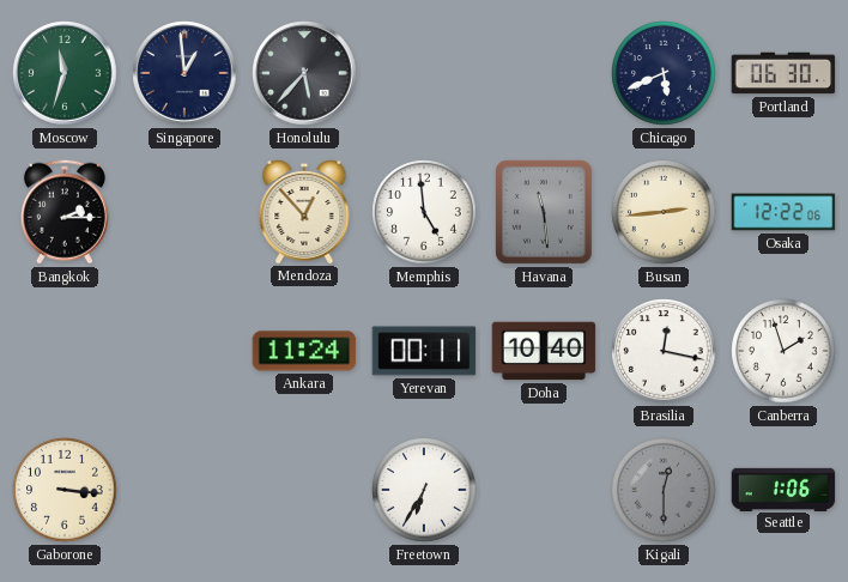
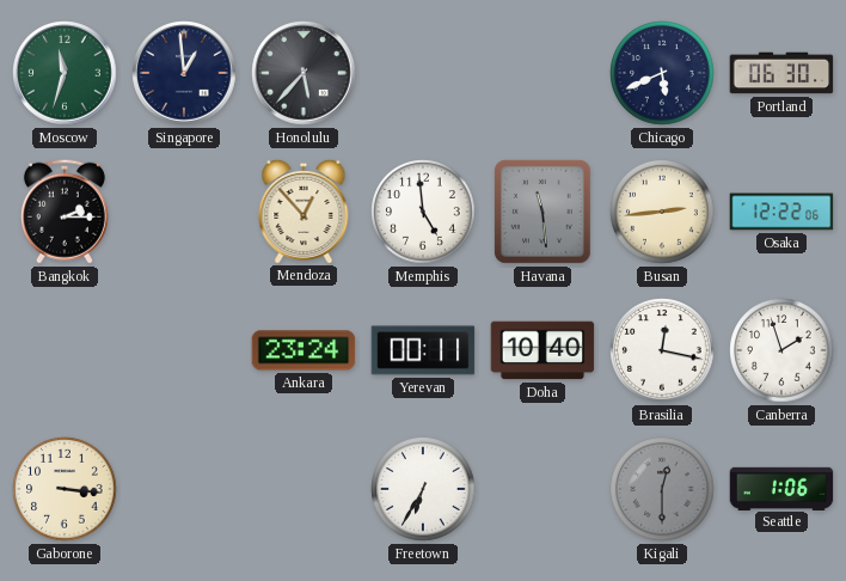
Ankara: 11:24 -> 23:24 (304, 350)
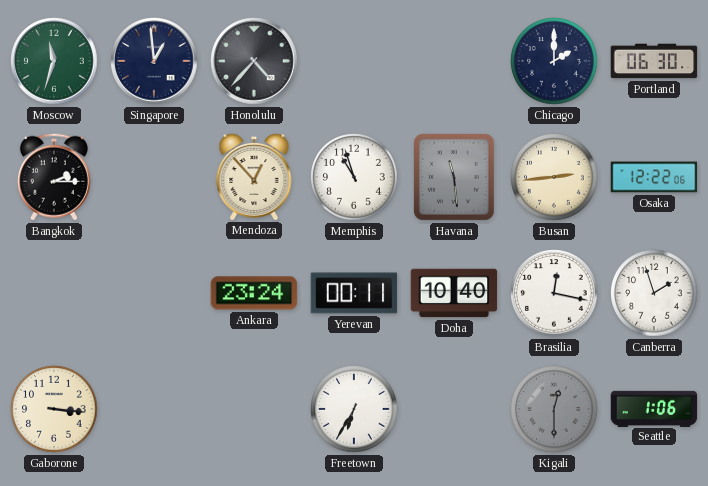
Honolulu: 5:37 -> 4:37 (254, 61)
Chicago: 5:41 -> 2:00 (554, 61)
Memphis: 4:59 -> 10:57 (354, 177)
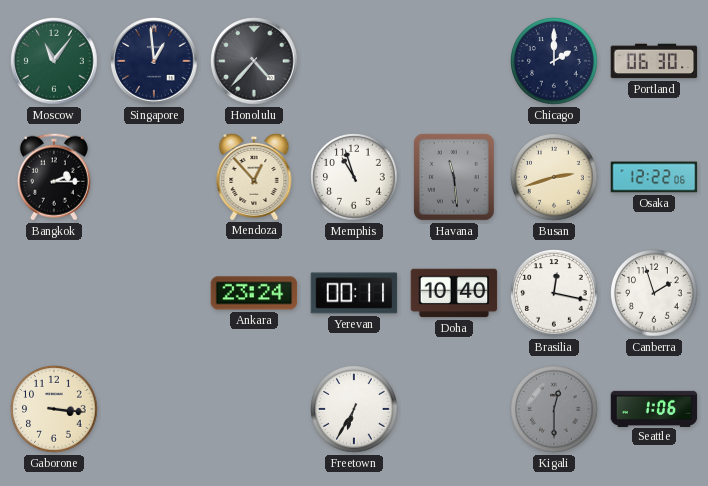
Moscow: 11:33 -> 11:06 (54, 61)
Busan: 2:44 -> 2:42 (554, 177)
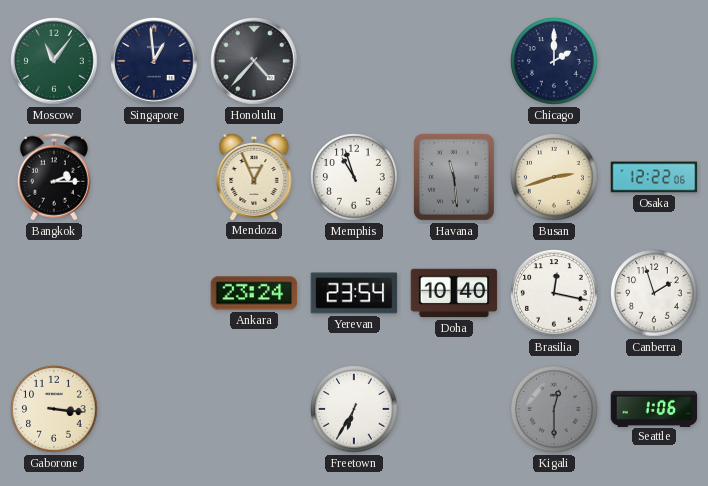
Portland: 06:30 -> none (654, 61)
Mendoza: 12:53 -> 12:56 (254, 176)
Yerevan: 00:11 -> 23:54 (354, 293)
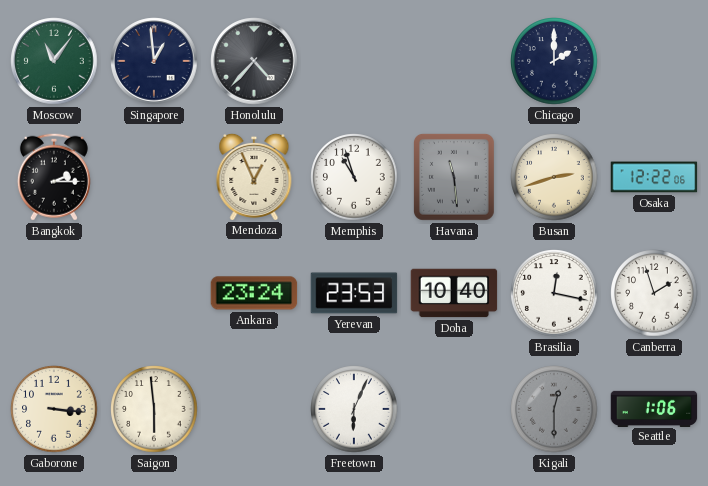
Yerevan: 23:54 -> 23:53 (354, 293)
Saigon: none -> 5:59 (154, 409)
Freetown: 6:35 -> 6:04 (354, 409)
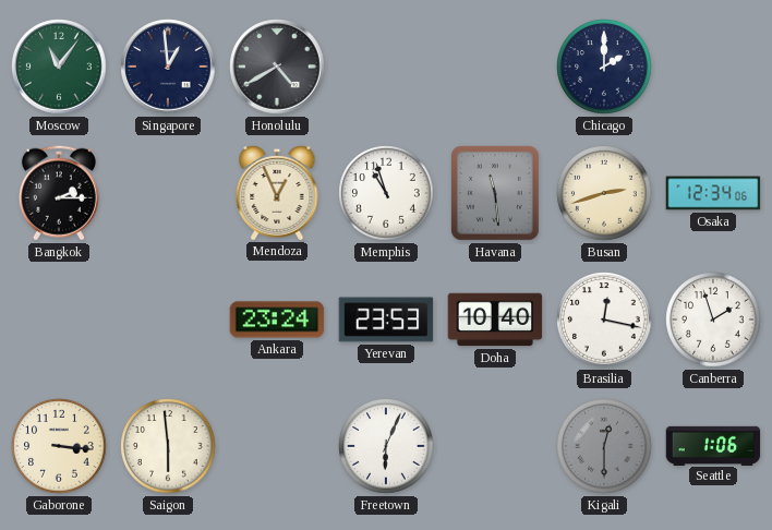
Honolulu: 4:37 -> 4:40 (277, 67)
Osaka: 12:22 -> 12:34 (713, 193)
